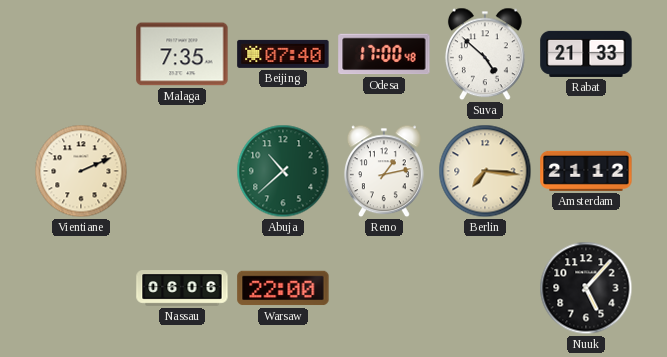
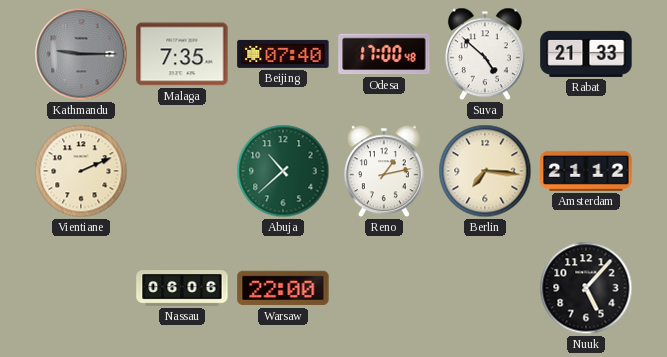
Kathmandu: none -> 9:15 (81, 54)
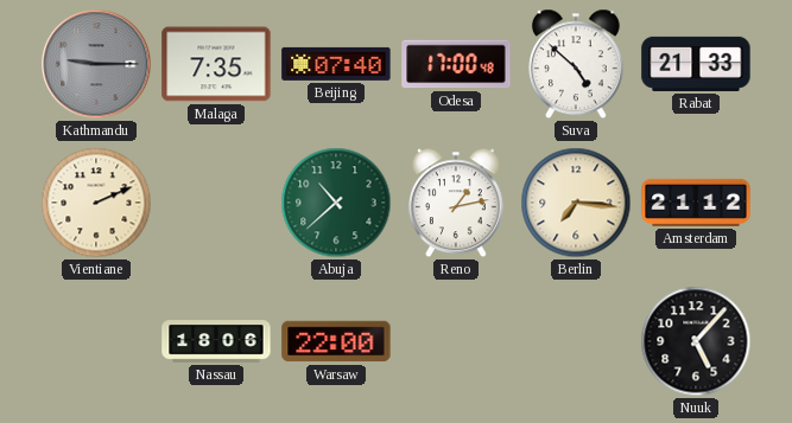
Nassau: 06:06 -> 18:06 (216, 341)
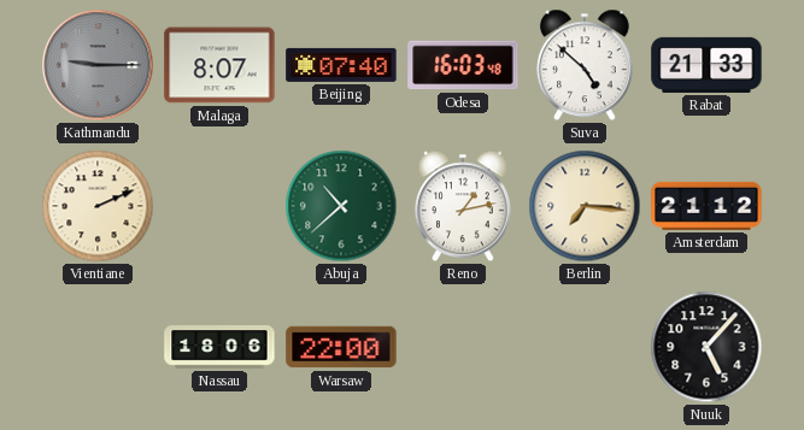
Malaga: 7:35 -> 8:07 (219, 65)
Odesa: 17:00 -> 16:03 (463, 65)
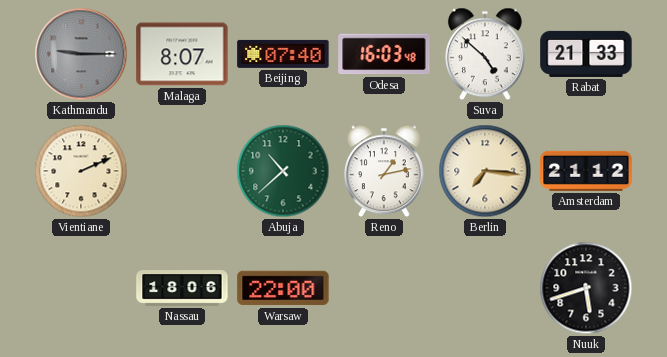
Nuuk: 5:07 -> 5:42 (586, 288)
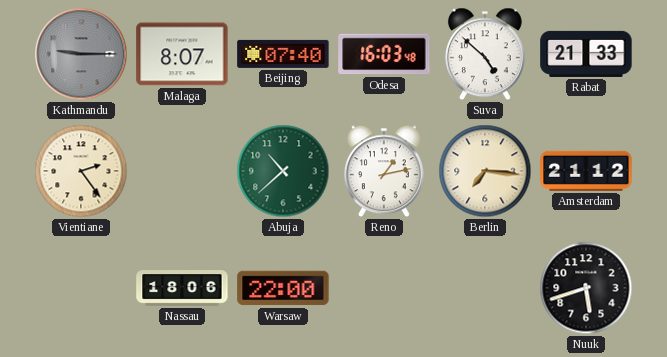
Vientiane: 2:11 -> 2:24 (81, 171)
